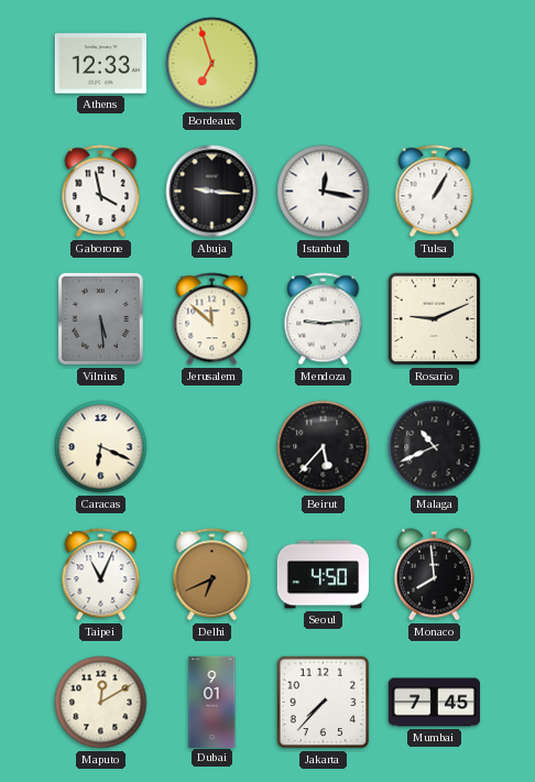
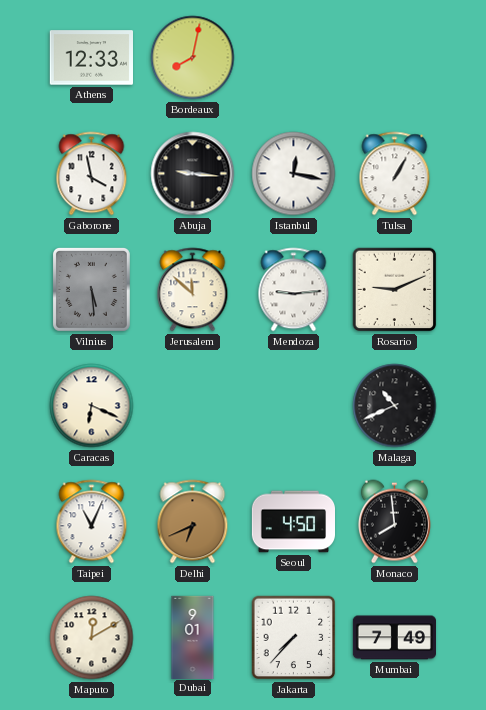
Bordeaux: 6:57 -> 8:02 (193, 58)
Beirut: 5:37 -> none (324, 447)
Mumbai: 7:45 -> 7:49 (394, 638)
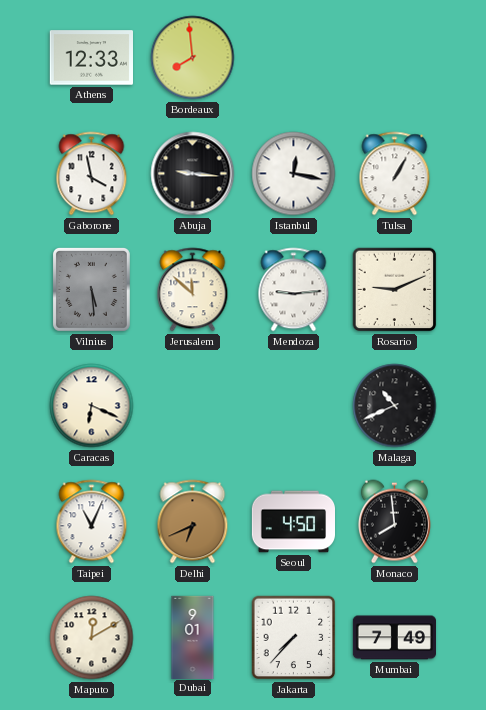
Bordeaux: 8:02 -> 7:59 (193, 58)
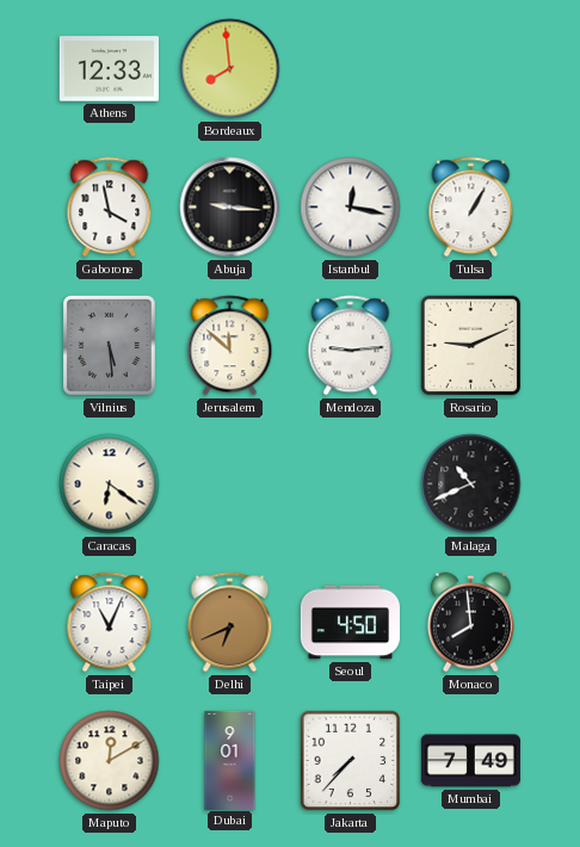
Caracas: 6:19 -> 6:21 (110, 484)
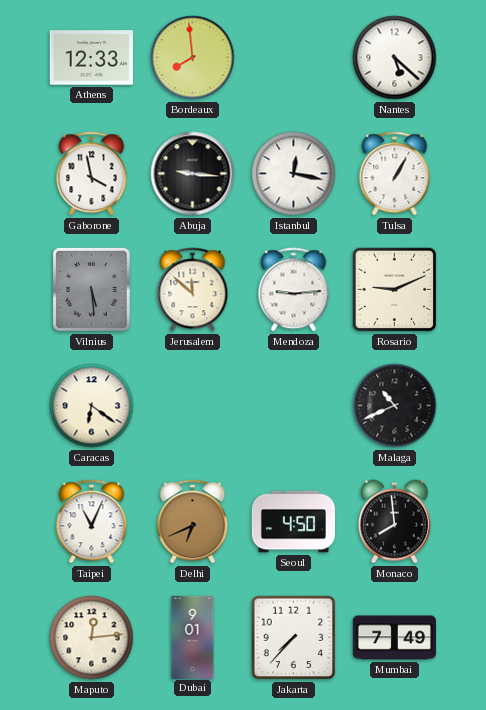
Nantes: none -> 5:22 (395, 58)
Maputo: 12:10 -> 12:14 (92, 638)
